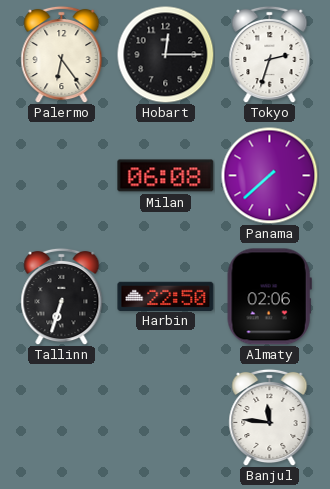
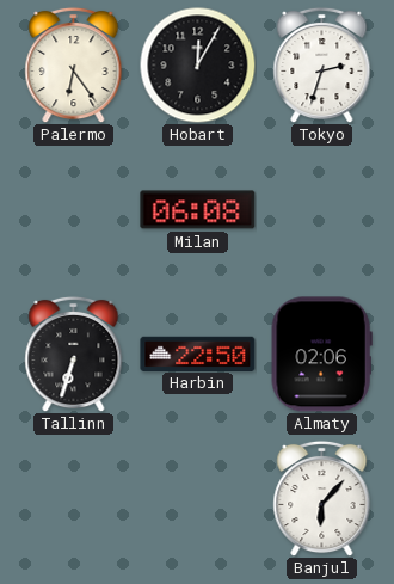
Hobart: 12:15 -> 12:05 (197, 64)
Panama: 7:38 -> none (269, 175)
Banjul: 11:46 -> 6:07 (322, 498)
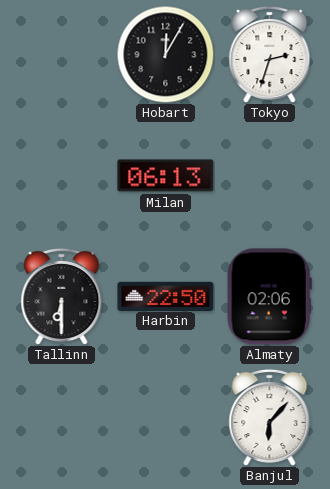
Palermo: 6:24 -> none (74, 64)
Milan: 06:08 -> 06:13 (166, 176)
Tallinn: 6:33 -> 6:30 (62, 296)
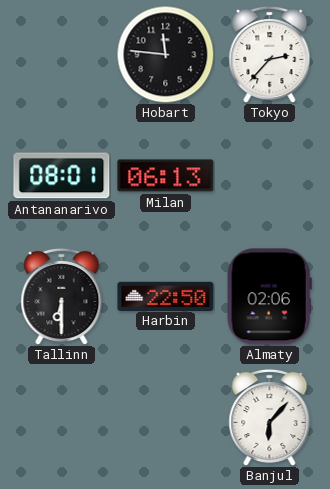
Hobart: 12:05 -> 11:46 (165, 54)
Tokyo: 2:33 -> 2:37 (270, 54)
Antananarivo: none -> 08:01 (62, 176)
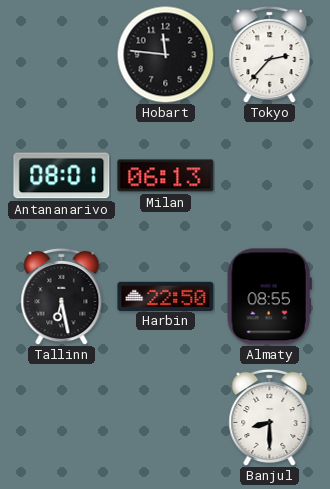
Tallinn: 6:30 -> 6:28 (62, 296)
Almaty: 02:06 -> 08:55 (269, 297)
Banjul: 6:07 -> 8:30 (270, 417)
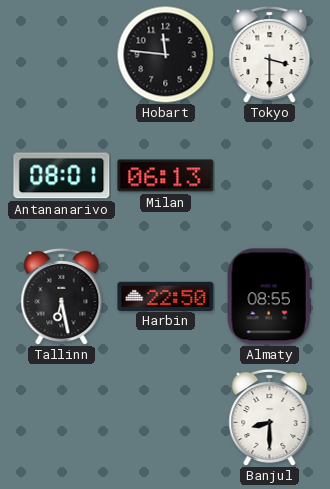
Tokyo: 2:37 -> 3:30 (270, 54)
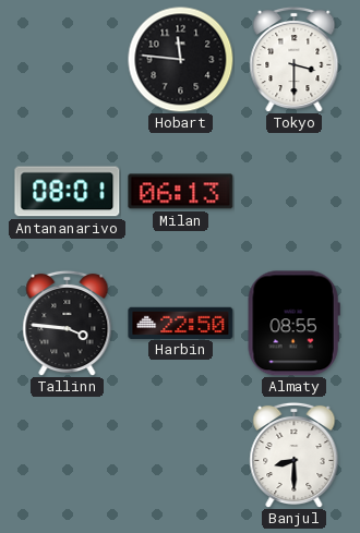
Tallinn: 6:28 -> 3:46 (68, 323)
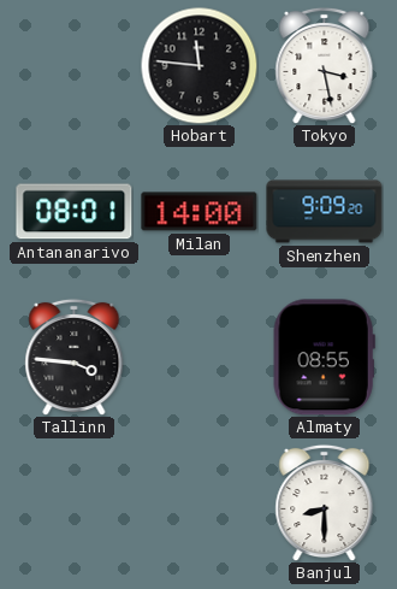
Tokyo: 3:30 -> 3:28 (325, 65)
Milan: 06:13 -> 14:00 (200, 212)
Shenzhen: none -> 9:09 (325, 212)
Harbin: 22:50 -> none (181, 323)
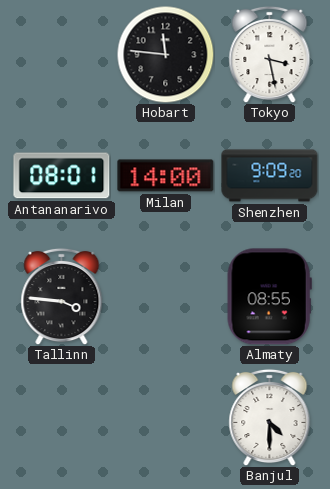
Banjul: 8:30 -> 4:30 (270, 417)
